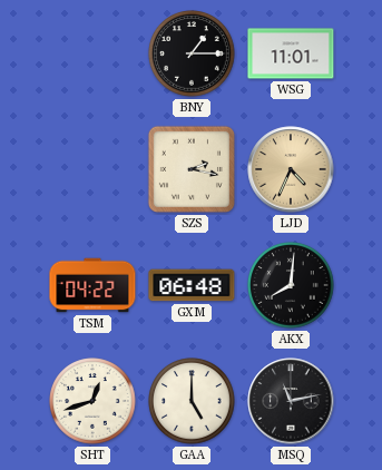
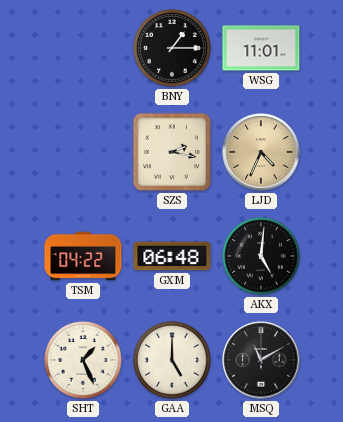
AKX: 8:01 -> 5:01 (261, 256)
SHT: 12:42 -> 1:26 (83, 360)
MSQ: 11:13 -> 11:10 (261, 360)
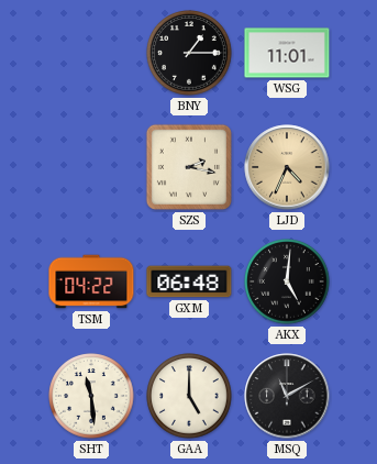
SHT: 1:26 -> 11:29 (91, 396)
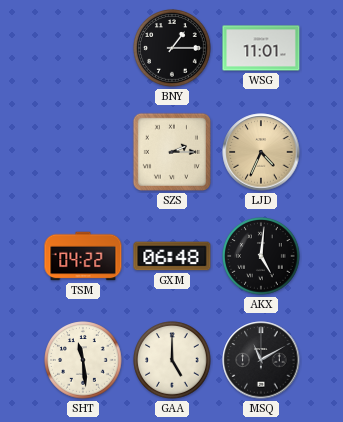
SZS: 2:17 -> 2:15 (172, 152)
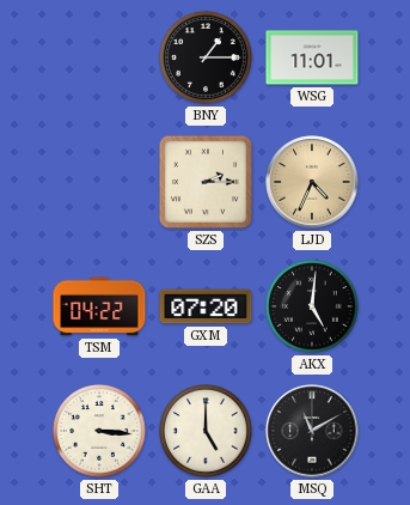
GXM: 06:48 -> 07:20 (206, 306)
SHT: 11:29 -> 3:16 (99, 431)
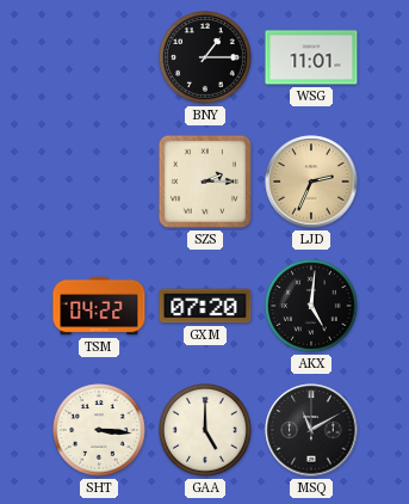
LJD: 4:34 -> 2:34 (311, 182)
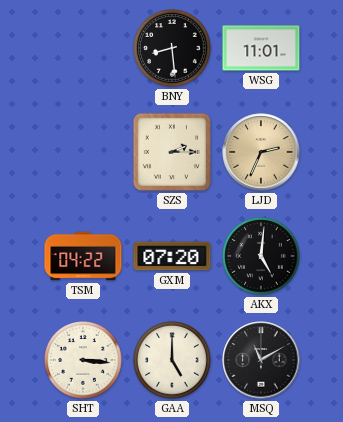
BNY: 1:15 -> 8:29 (172, 48)
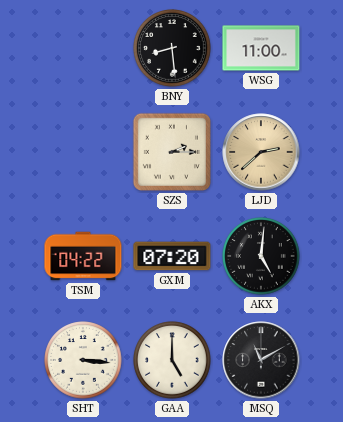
WSG: 11:01 -> 11:00 (261, 48)
LJD: 2:34 -> 2:38 (261, 152)
